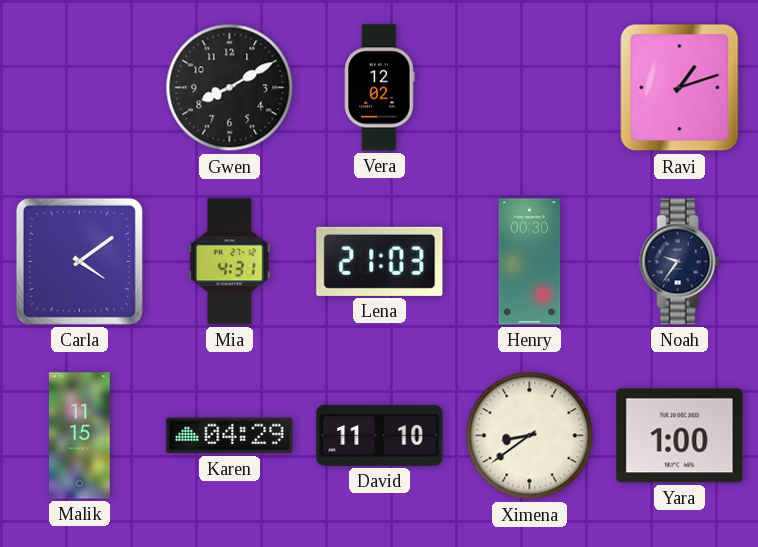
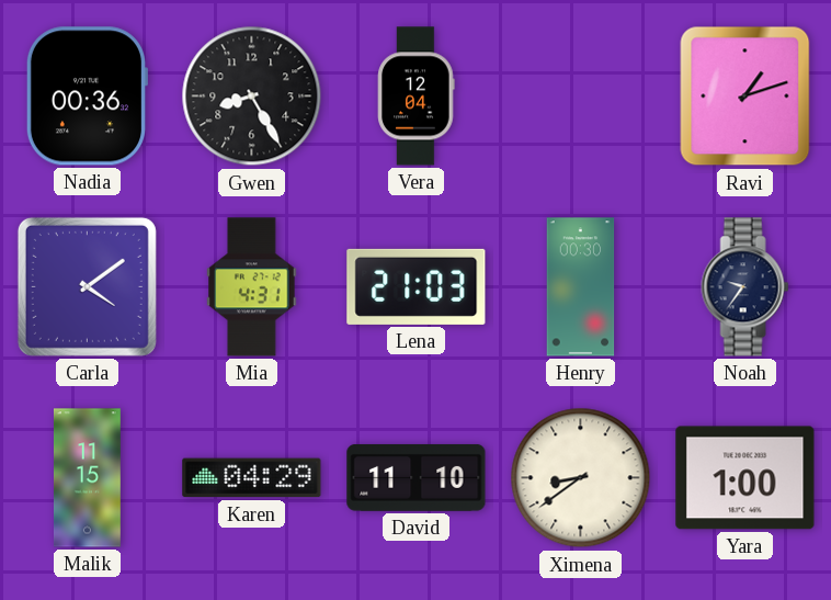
Nadia: none -> 00:36 (86, 97)
Gwen: 8:10 -> 8:25 (252, 97)
Vera: 12:02 -> 12:04 (417, 97)
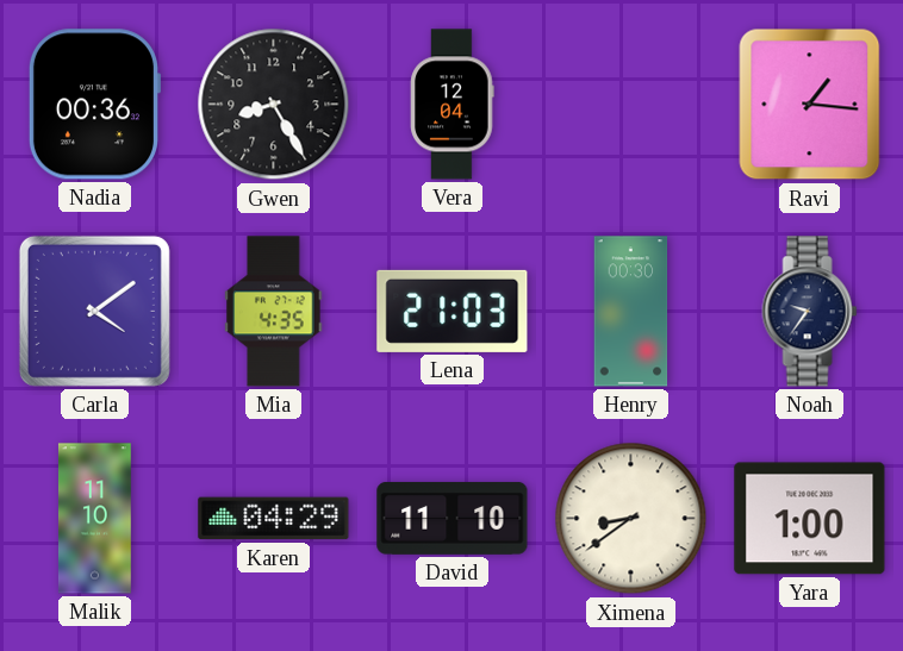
Ravi: 1:12 -> 1:16 (810, 105)
Mia: 4:31 -> 4:35 (274, 312)
Malik: 11:15 -> 11:10 (94, 519)
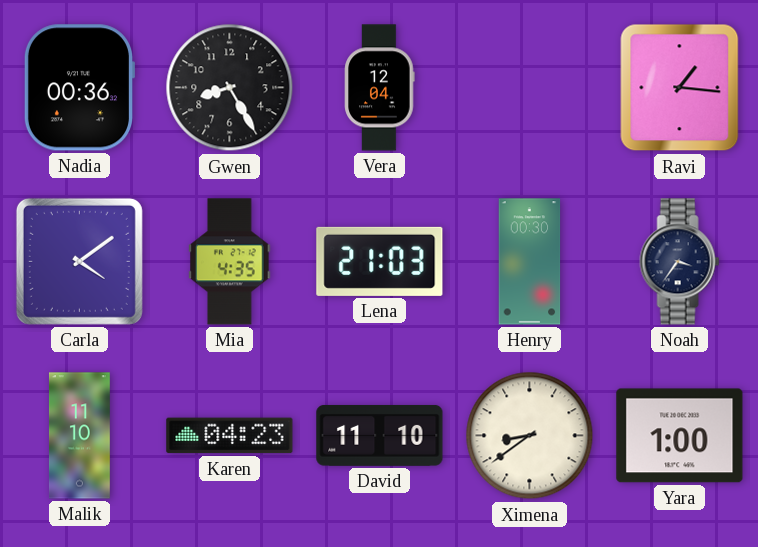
Noah: 9:36 -> 3:36 (680, 262)
Karen: 04:29 -> 04:23 (230, 436)
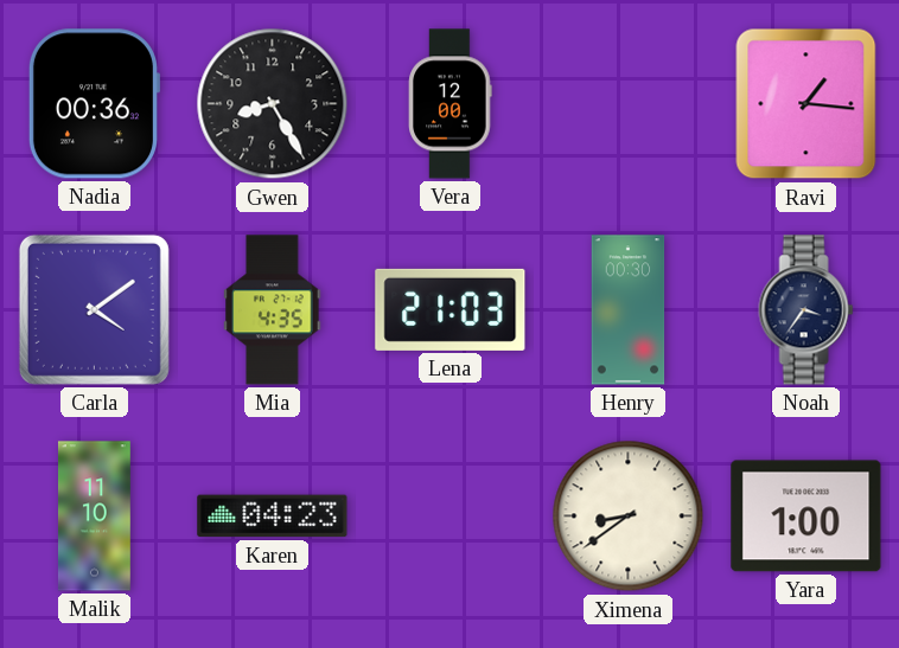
Vera: 12:04 -> 12:00 (451, 104)
David: 11:10 -> none (380, 435)
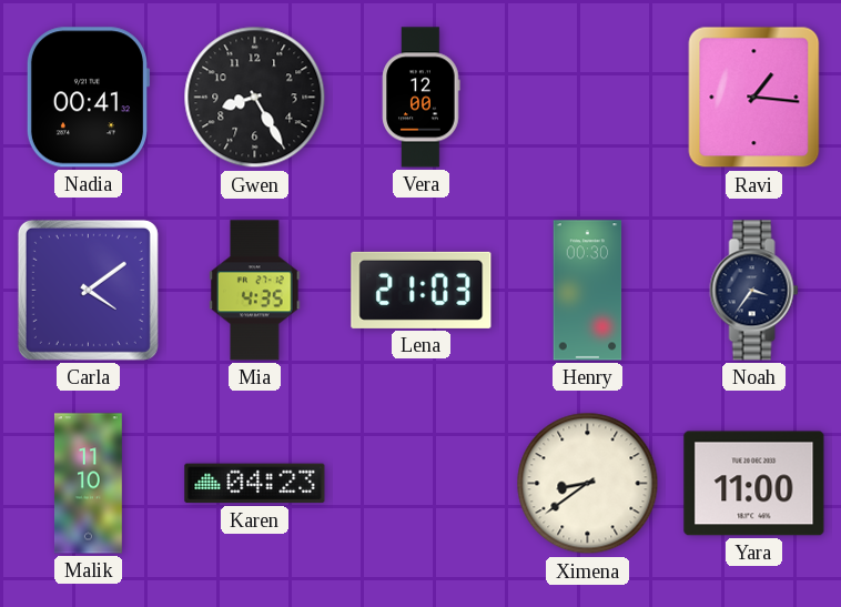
Nadia: 00:36 -> 00:41 (87, 98)
Yara: 1:00 -> 11:00 (754, 484)
